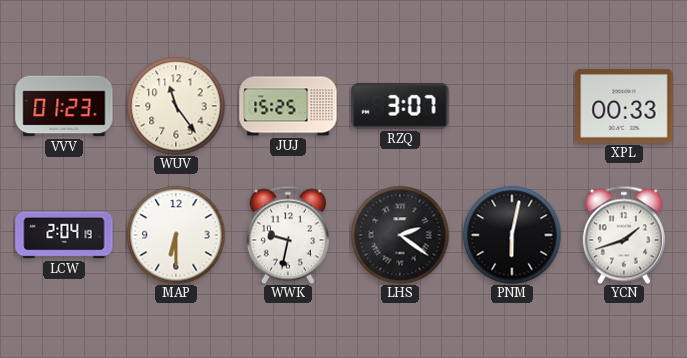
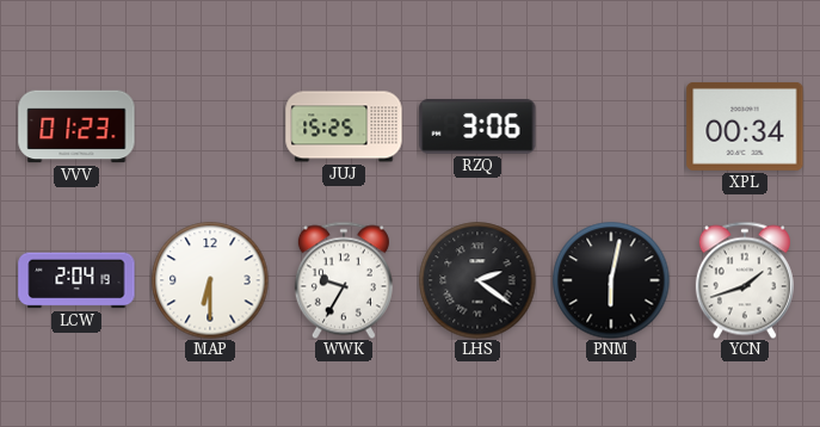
WUV: 11:24 -> none (176, 106)
RZQ: 3:07 -> 3:06 (477, 126)
XPL: 00:33 -> 00:34 (745, 126)
WWK: 9:32 -> 9:35 (344, 280)
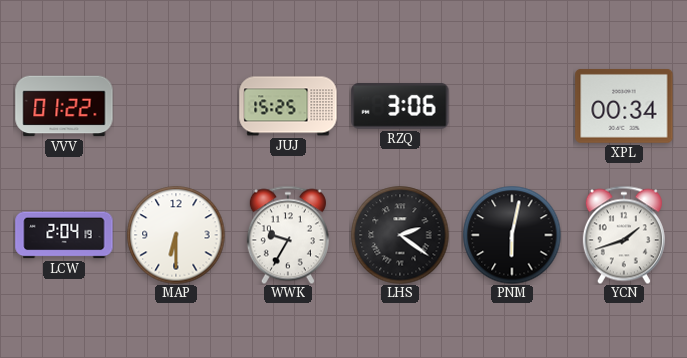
VVV: 01:23 -> 01:22 (64, 106)
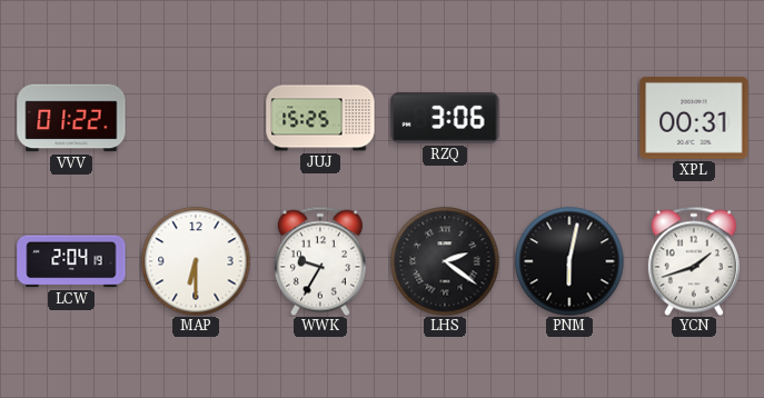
XPL: 00:34 -> 00:31 (694, 118)
